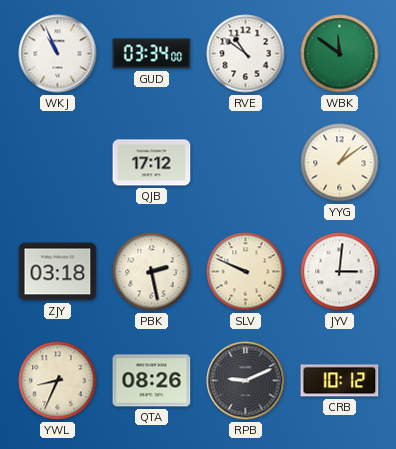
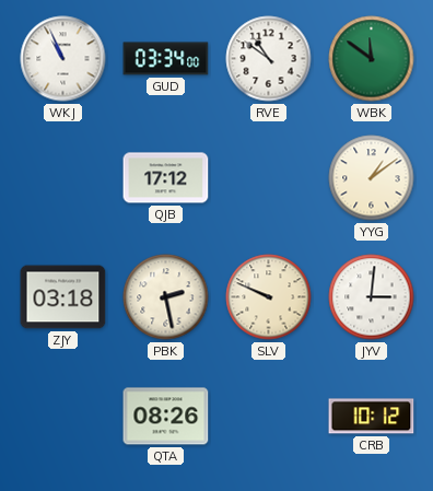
YWL: 8:34 -> none (58, 381)
RPB: 9:11 -> none (246, 381)
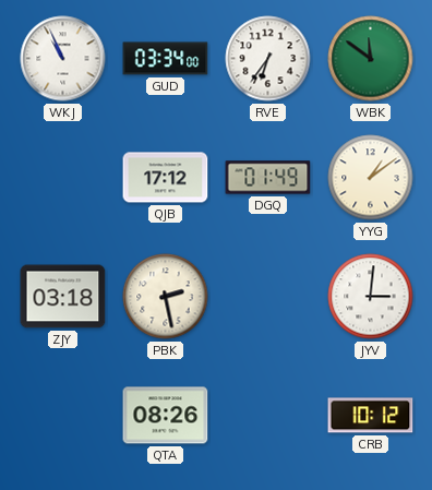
RVE: 10:51 -> 6:36 (268, 59)
DGQ: none -> 01:49 (268, 178)
SLV: 9:49 -> none (269, 297)
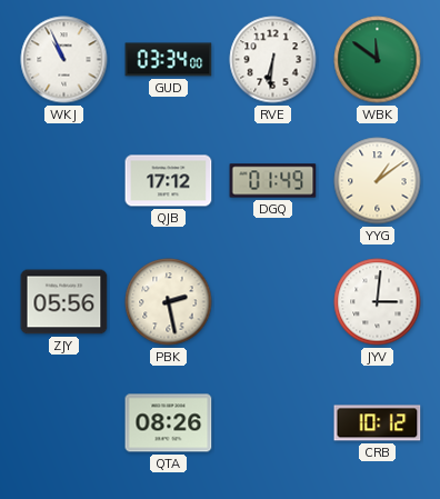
RVE: 6:36 -> 6:31 (273, 60)
ZJY: 03:18 -> 05:56 (64, 302)
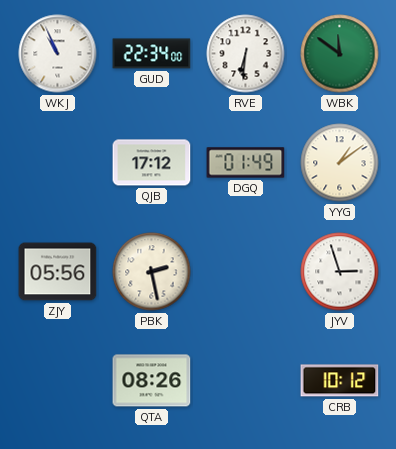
GUD: 03:34 -> 22:34 (152, 54)
JYV: 3:01 -> 2:57 (340, 272)
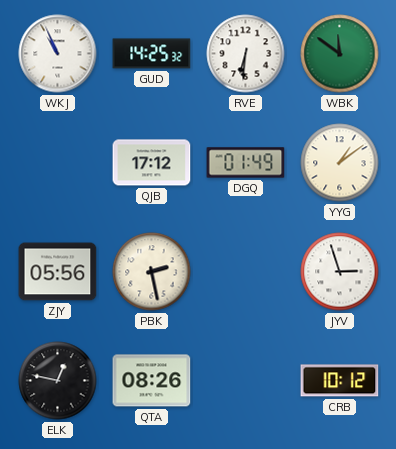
GUD: 22:34 -> 14:25 (152, 54)
ELK: none -> 12:47 (58, 381)
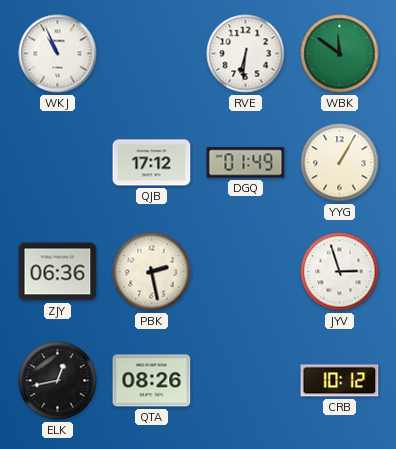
GUD: 14:25 -> none (152, 54)
YYG: 1:09 -> 1:05 (340, 163)
ZJY: 05:56 -> 06:36 (58, 272)
ELK: 12:47 -> 12:43 (58, 381)
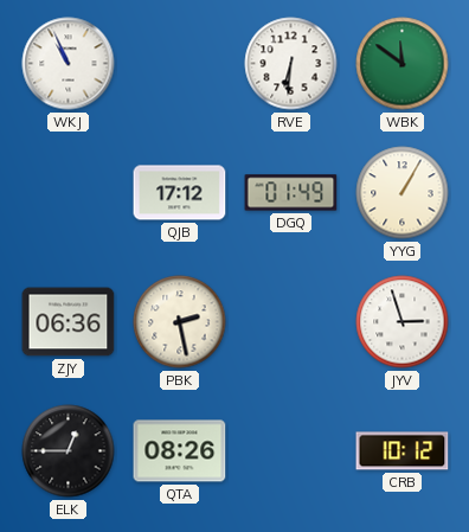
ELK: 12:43 -> 12:45 (69, 451)
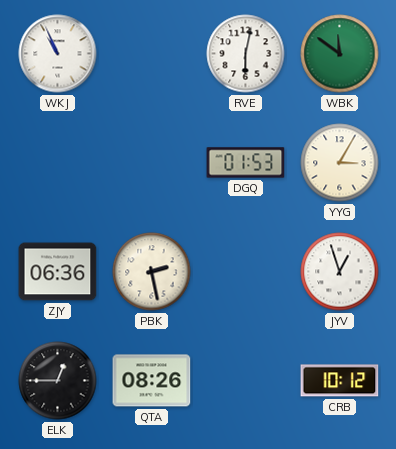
RVE: 6:31 -> 6:02 (246, 54)
QJB: 17:12 -> none (180, 193)
DGQ: 01:49 -> 01:53 (246, 163)
YYG: 1:05 -> 3:05 (340, 163)
JYV: 2:57 -> 12:57 (340, 272)
